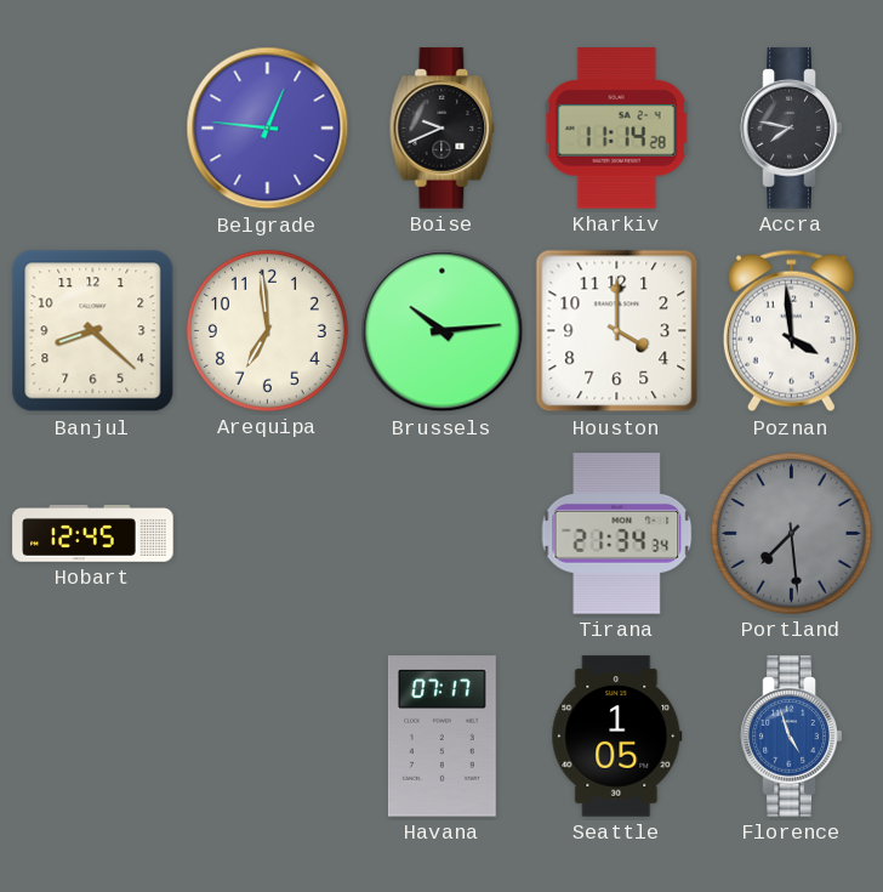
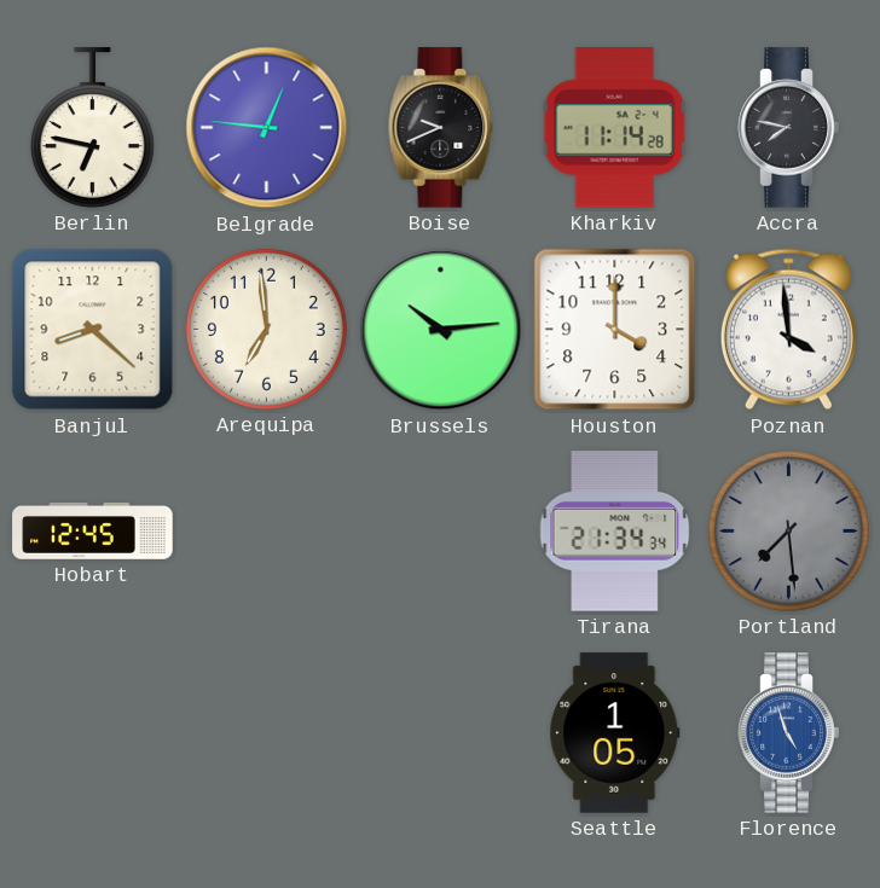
Berlin: none -> 6:47 (92, 128)
Havana: 07:17 -> none (441, 737)
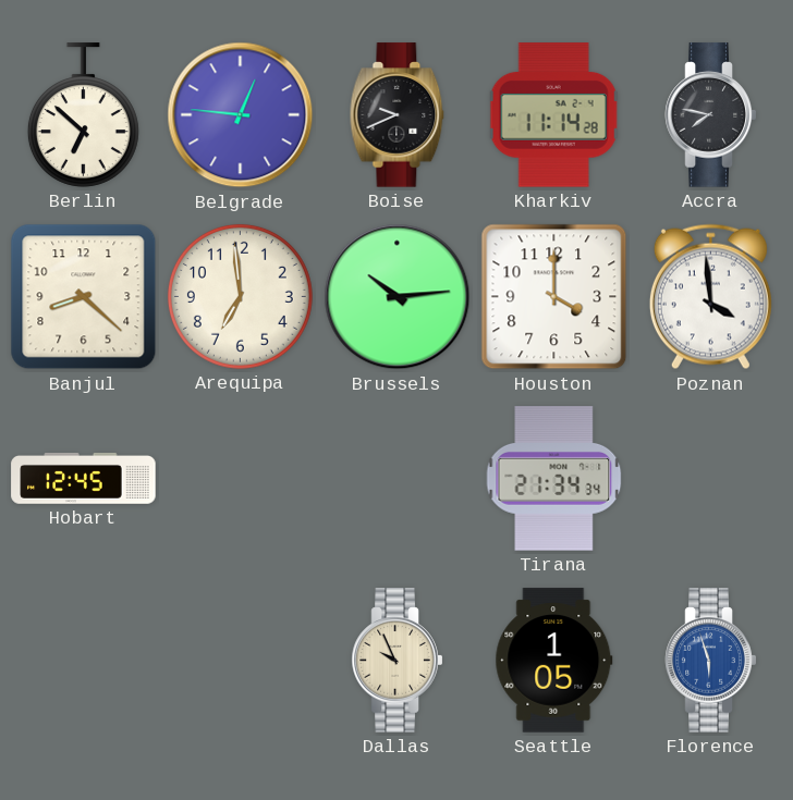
Berlin: 6:47 -> 6:52 (83, 115)
Portland: 7:29 -> none (788, 530)
Dallas: none -> 9:56 (398, 661)
Florence: 4:57 -> 5:57 (711, 661)
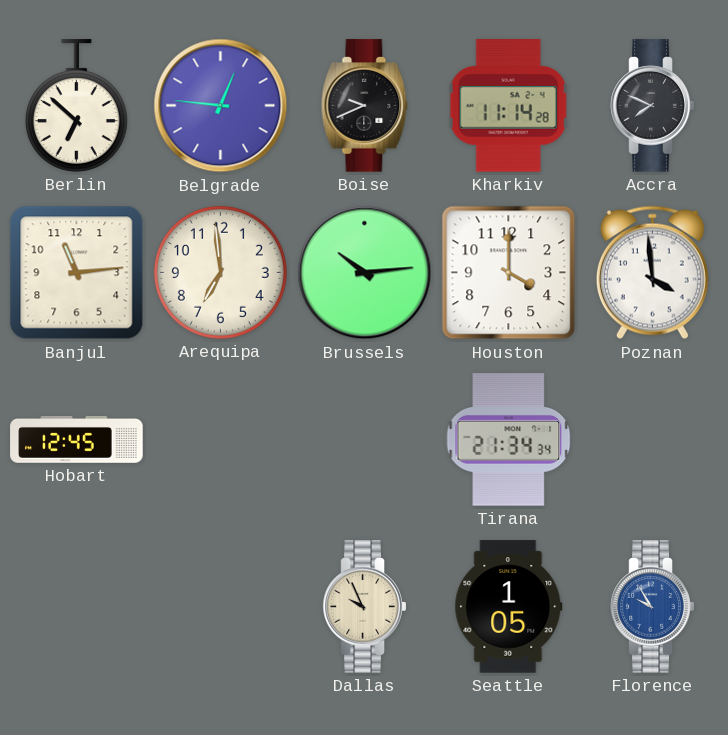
Accra: 7:47 -> 7:49 (653, 106)
Banjul: 8:22 -> 11:14 (77, 273)
Florence: 5:57 -> 9:55 (653, 607)
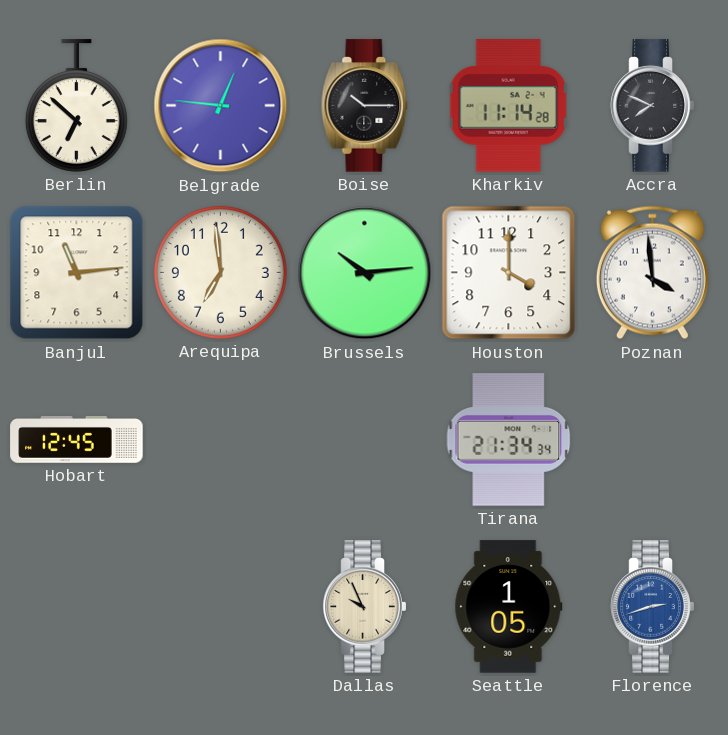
Boise: 9:41 -> 10:15 (365, 106)
Florence: 9:55 -> 2:42 (653, 607)
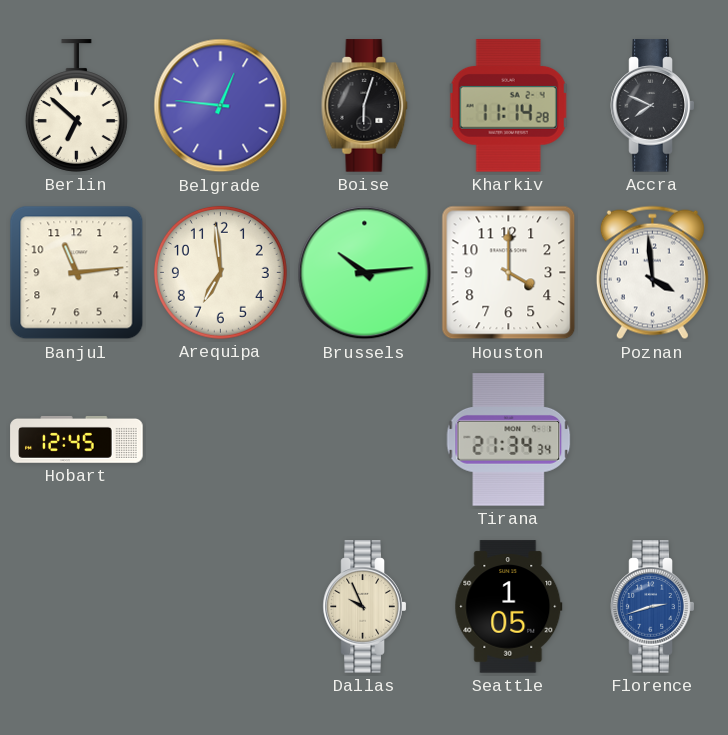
Boise: 10:15 -> 6:03 (365, 106)
